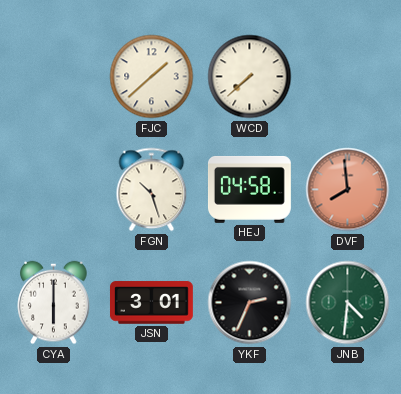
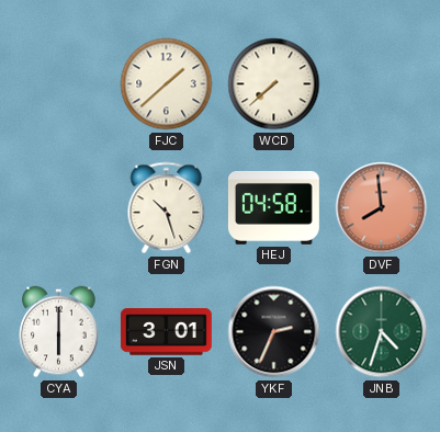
JNB: 4:31 -> 4:33 (382, 332)
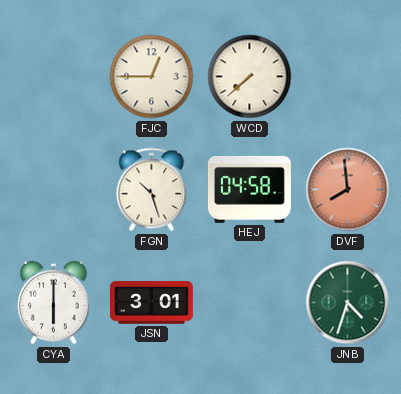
FJC: 1:38 -> 12:45 (152, 77)
YKF: 2:34 -> none (274, 332)
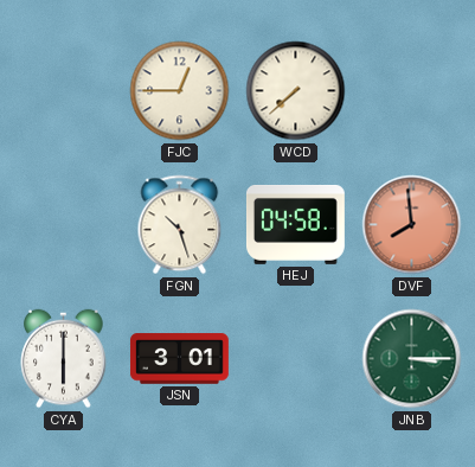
JNB: 4:33 -> 3:15 (412, 359)
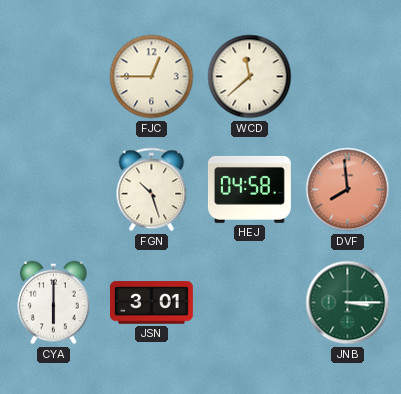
WCD: 7:38 -> 11:38 (250, 77)
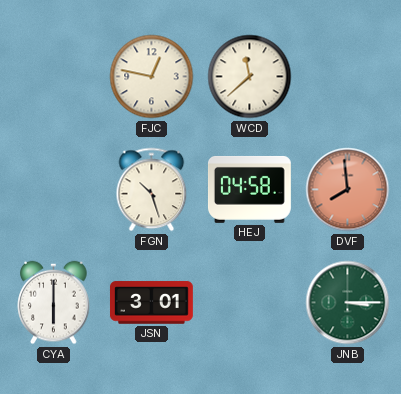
FJC: 12:45 -> 12:47 (152, 77)
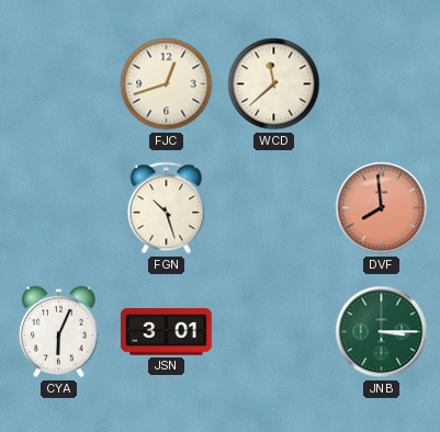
FJC: 12:47 -> 12:42 (167, 84)
HEJ: 04:58 -> none (249, 189)
CYA: 6:00 -> 6:04 (59, 332)
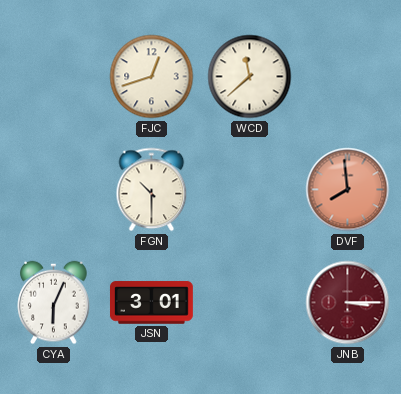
FGN: 10:27 -> 10:30 (152, 190)
JNB dial: green -> burgundy (348, 303)
